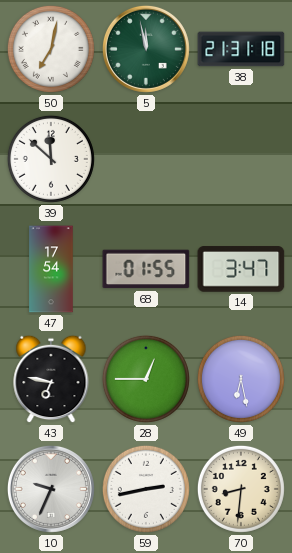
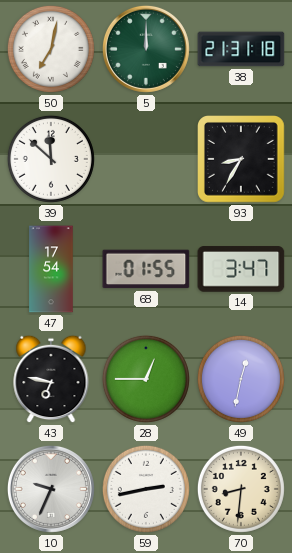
5: 11:58 -> 12:00 (146, 49)
93: none -> 8:35 (242, 160)
49: 6:28 -> 12:32 (241, 379)
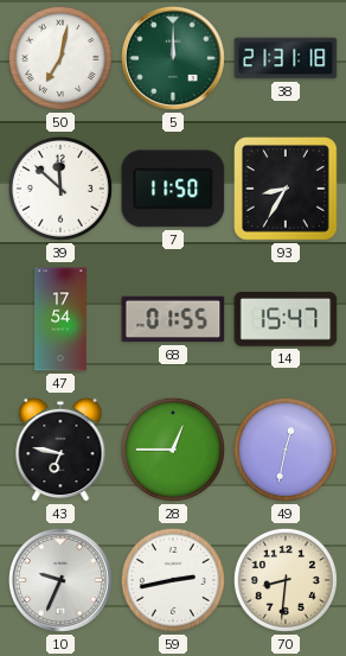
7: none -> 11:50 (173, 189)
14: 3:47 -> 15:47 (286, 319)
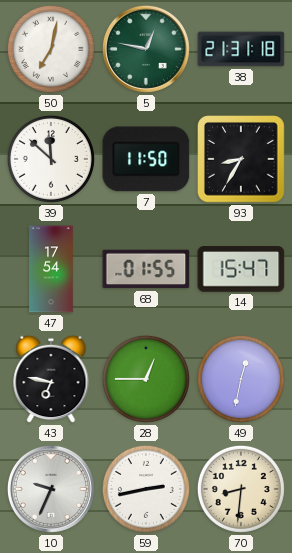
5: 12:00 -> 12:47 (146, 49)
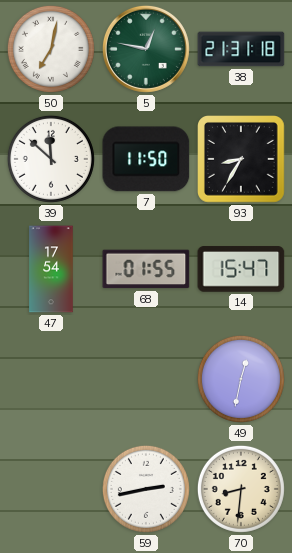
43: 6:47 -> none (51, 379)
28: 12:45 -> none (146, 379)
10: 9:34 -> none (51, 489)
